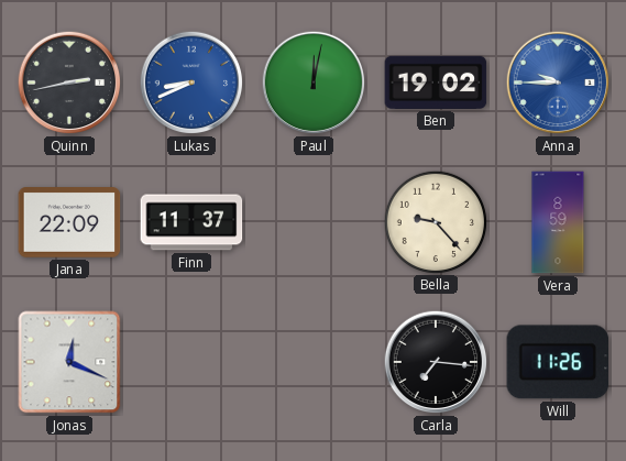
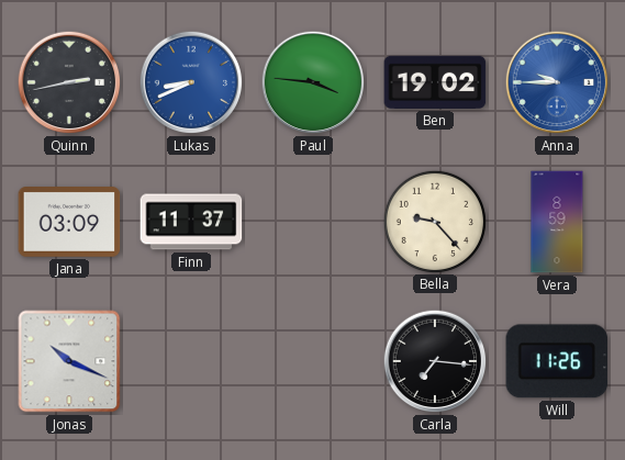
Paul: 12:02 -> 3:46 (313, 82)
Jana: 22:09 -> 03:09 (69, 222)
Jonas: 12:19 -> 10:19 (69, 361)
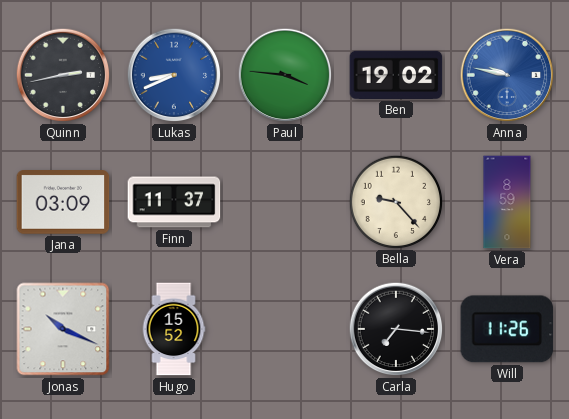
Anna: 9:45 -> 9:47 (507, 75)
Hugo: none -> 15:52 (174, 329)
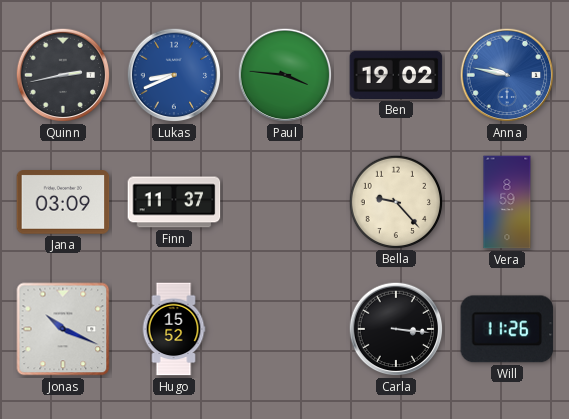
Carla: 7:16 -> 3:16 (396, 329)
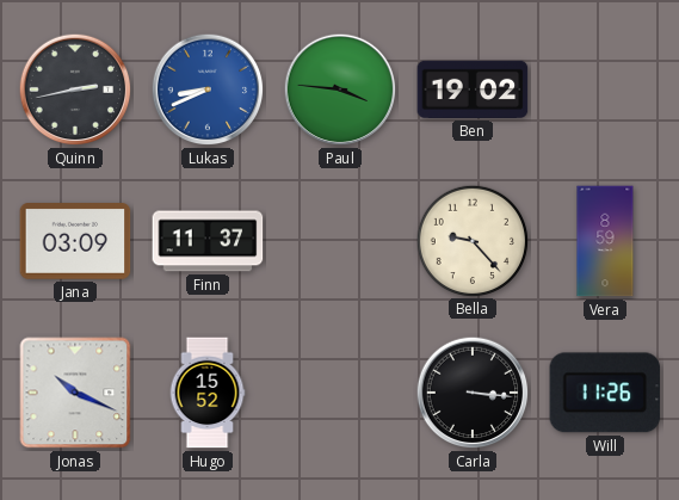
Anna: 9:47 -> none (507, 75)
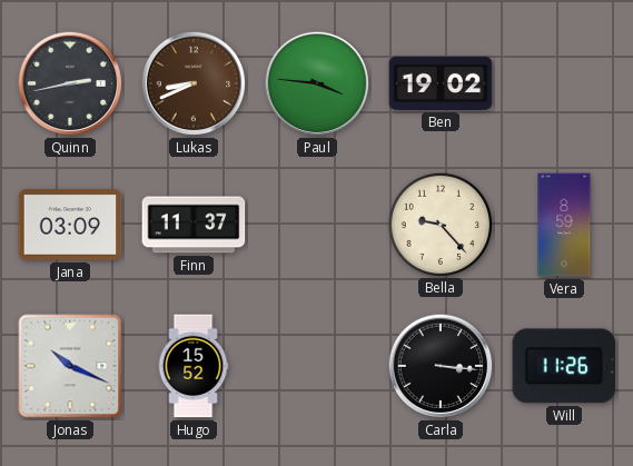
Lukas dial: blue -> brown (194, 83)
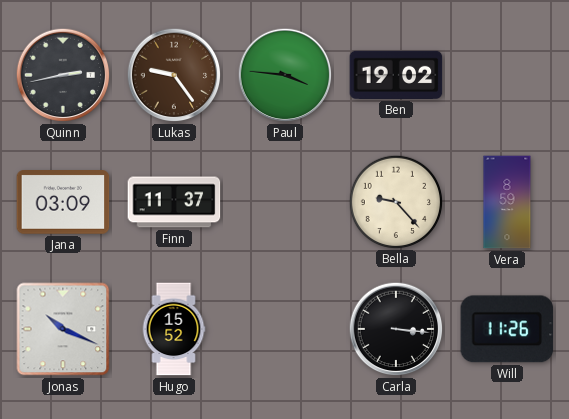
Lukas: 8:41 -> 9:24 (174, 75)
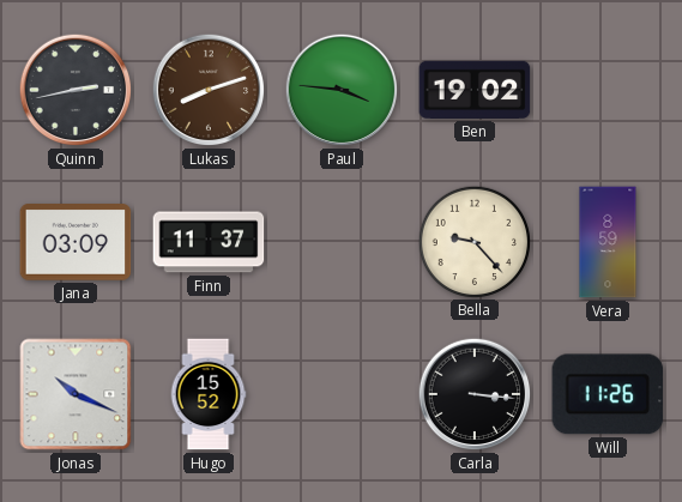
Lukas: 9:24 -> 8:12 (209, 90)
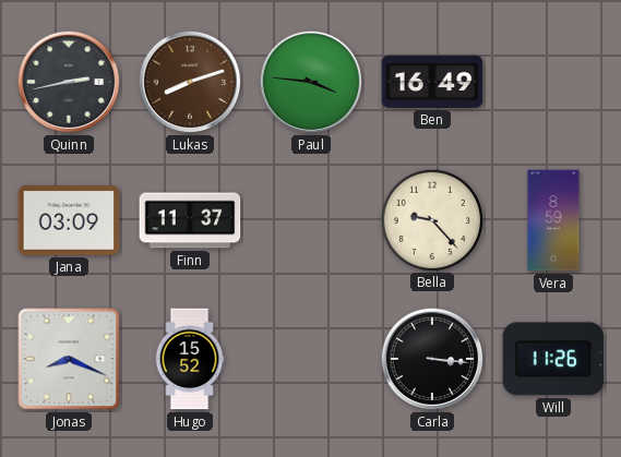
Ben: 19:02 -> 16:49 (432, 82)
Jonas: 10:19 -> 8:19 (69, 359)
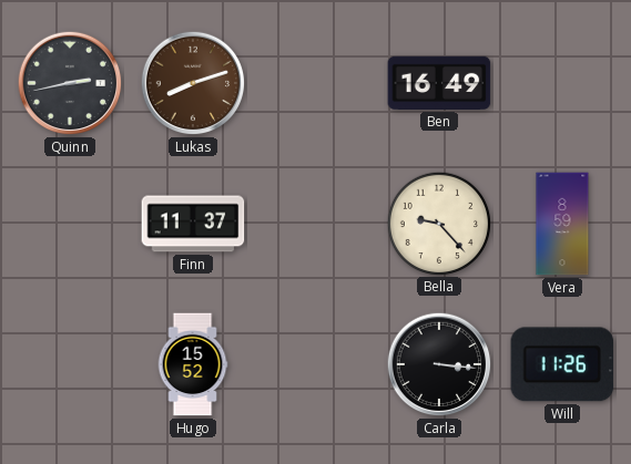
Paul: 3:46 -> none (311, 82)
Jana: 03:09 -> none (69, 220)
Jonas: 8:19 -> none (69, 359)
